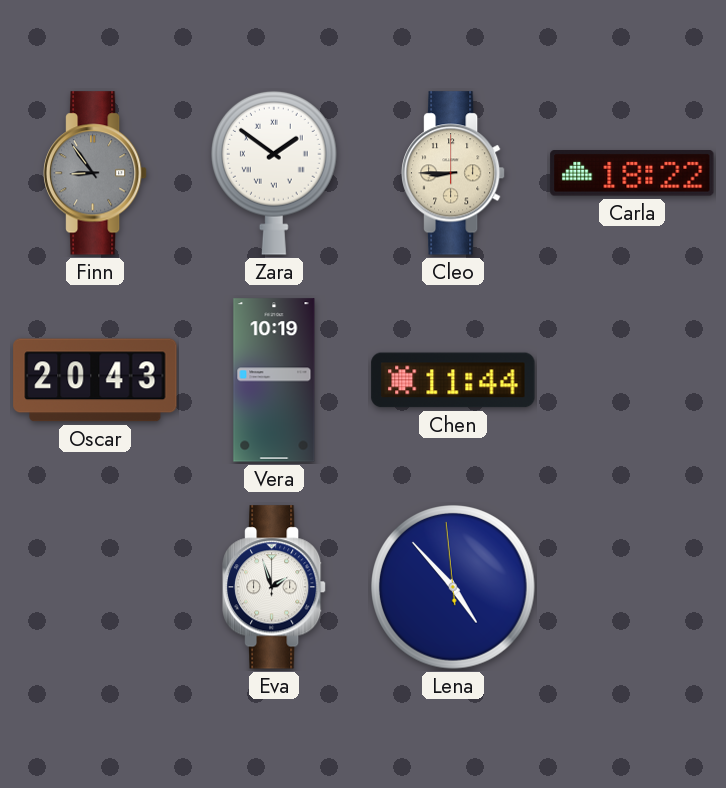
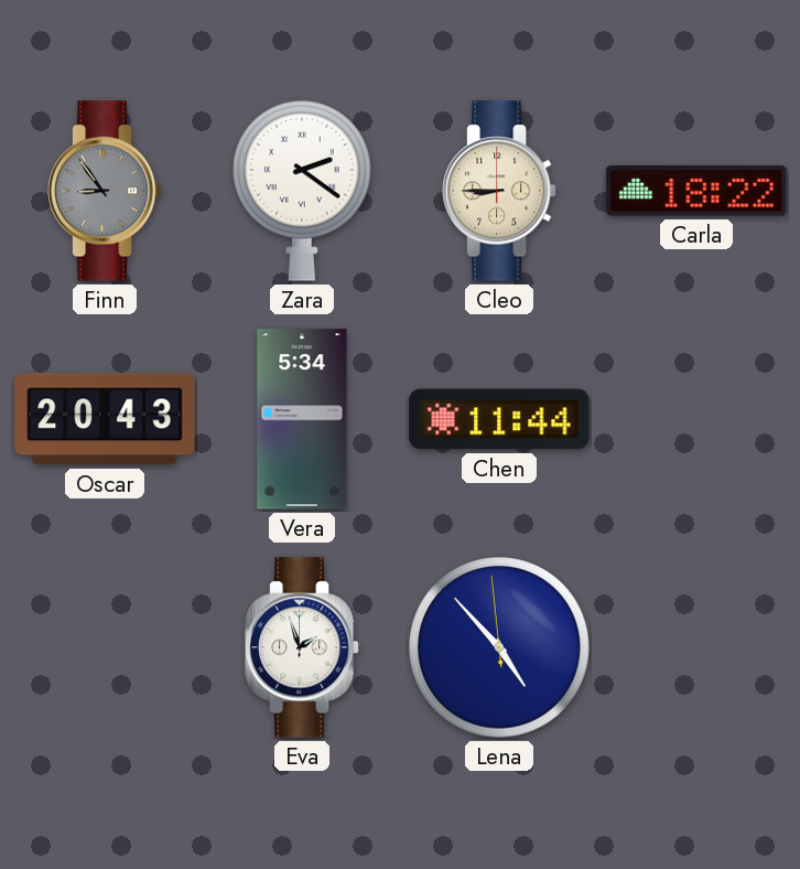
Zara: 1:51 -> 2:21 (303, 191)
Vera: 10:19 -> 5:34 (302, 419)
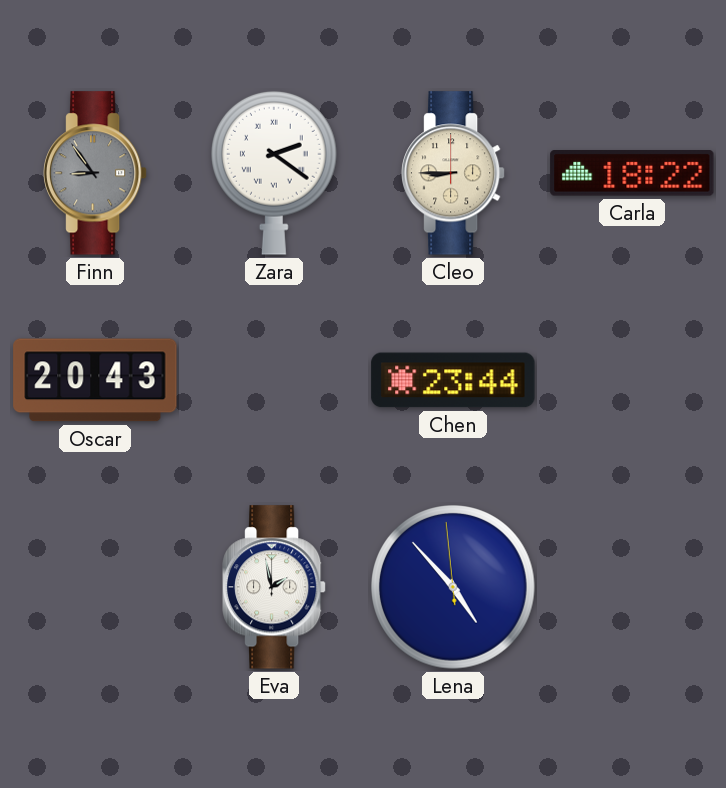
Vera: 5:34 -> none (302, 419)
Chen: 11:44 -> 23:44 (453, 380)
Eva: 1:57 -> 1:58 (274, 587)
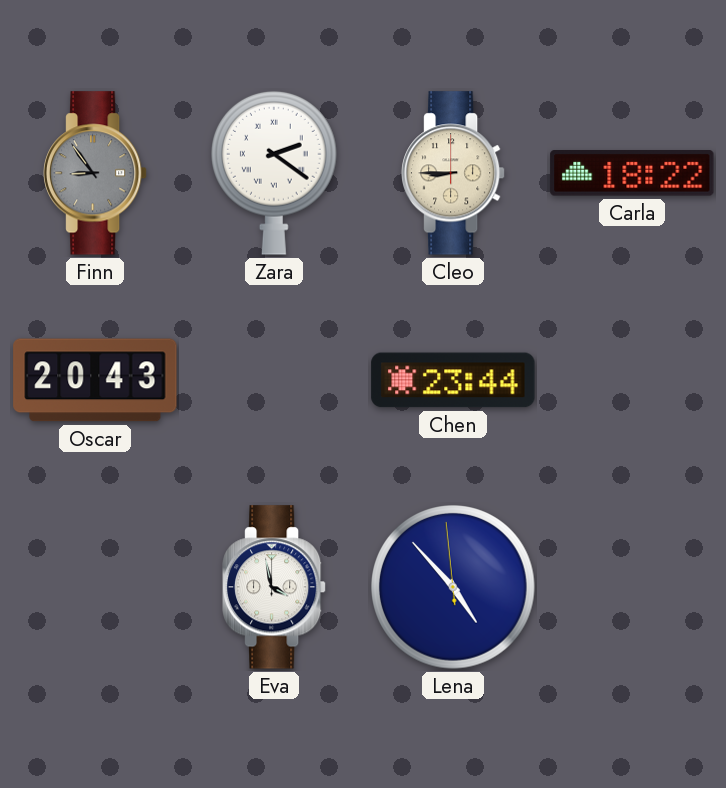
Eva: 1:58 -> 3:58 (274, 587)
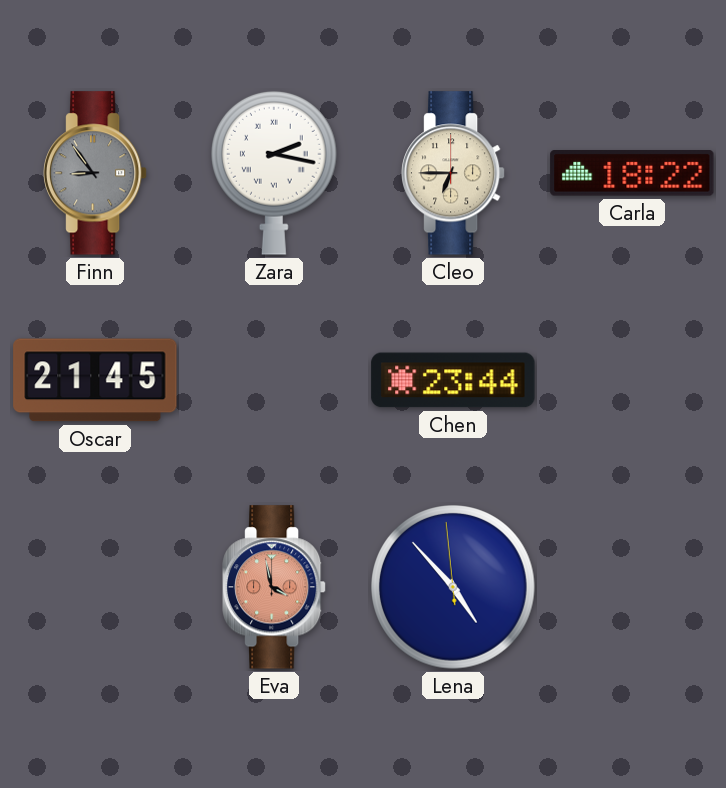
Zara: 2:21 -> 2:17 (275, 173)
Cleo: 8:45 -> 6:45 (453, 173)
Oscar: 20:43 -> 21:45 (95, 380)
Eva dial: white -> salmon (274, 587)
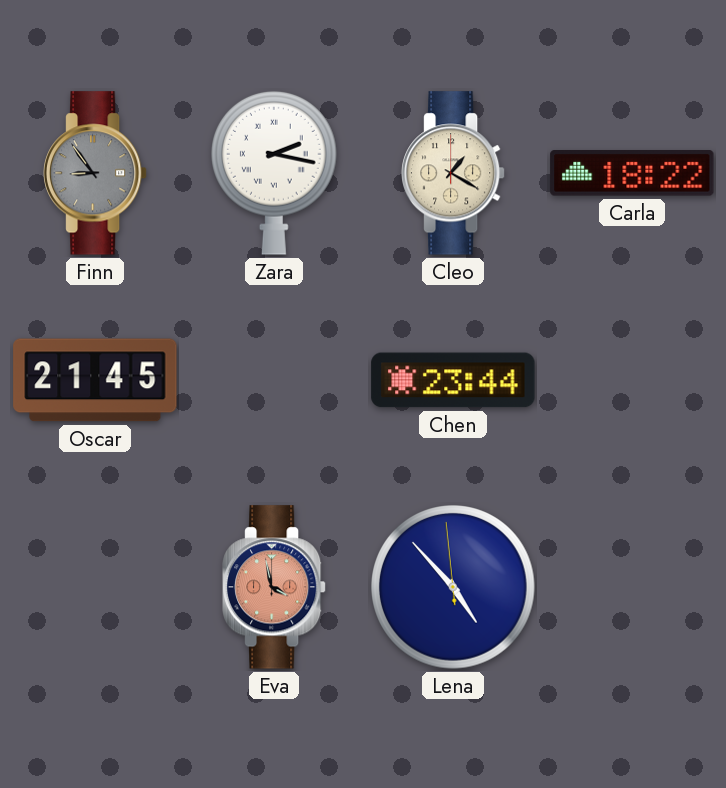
Cleo: 6:45 -> 1:20 (453, 173)
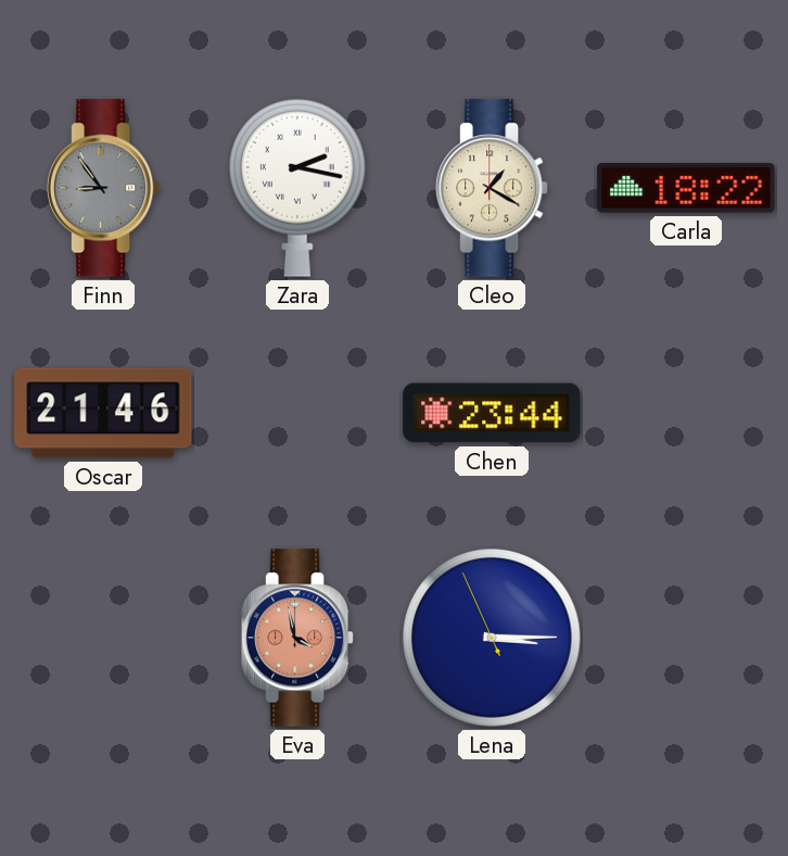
Oscar: 21:45 -> 21:46 (103, 413)
Lena: 4:52 -> 3:14 (492, 638)
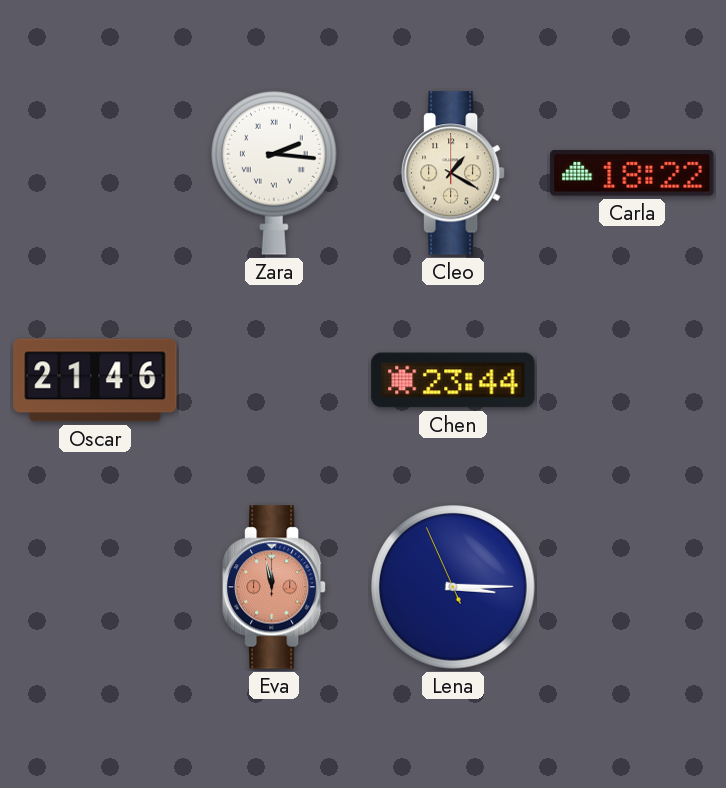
Finn: 8:54 -> none (103, 188)
Zara: 2:17 -> 2:16 (275, 173)
Eva: 3:58 -> 11:58 (274, 587)
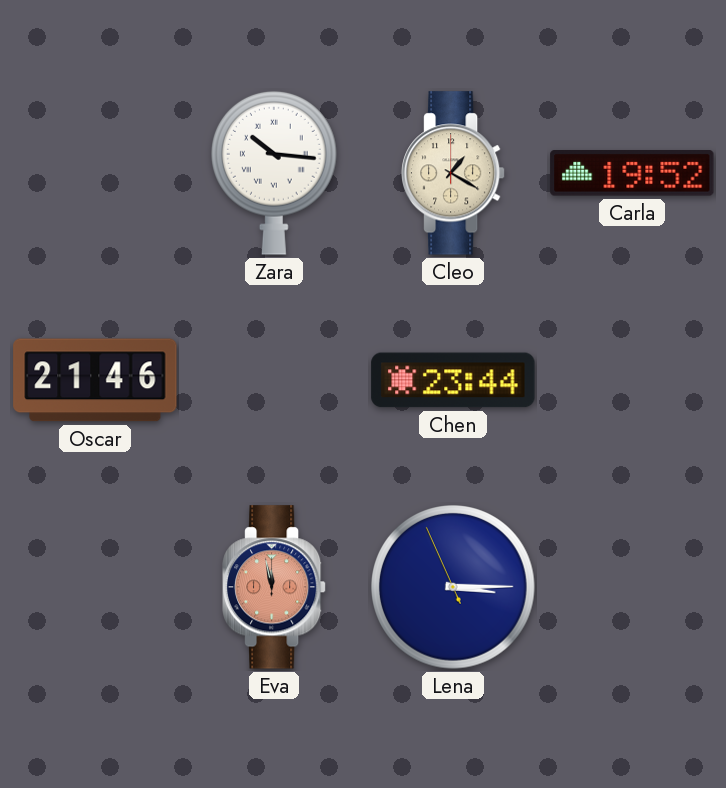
Zara: 2:16 -> 10:16 (275, 173)
Carla: 18:22 -> 19:52 (632, 174)
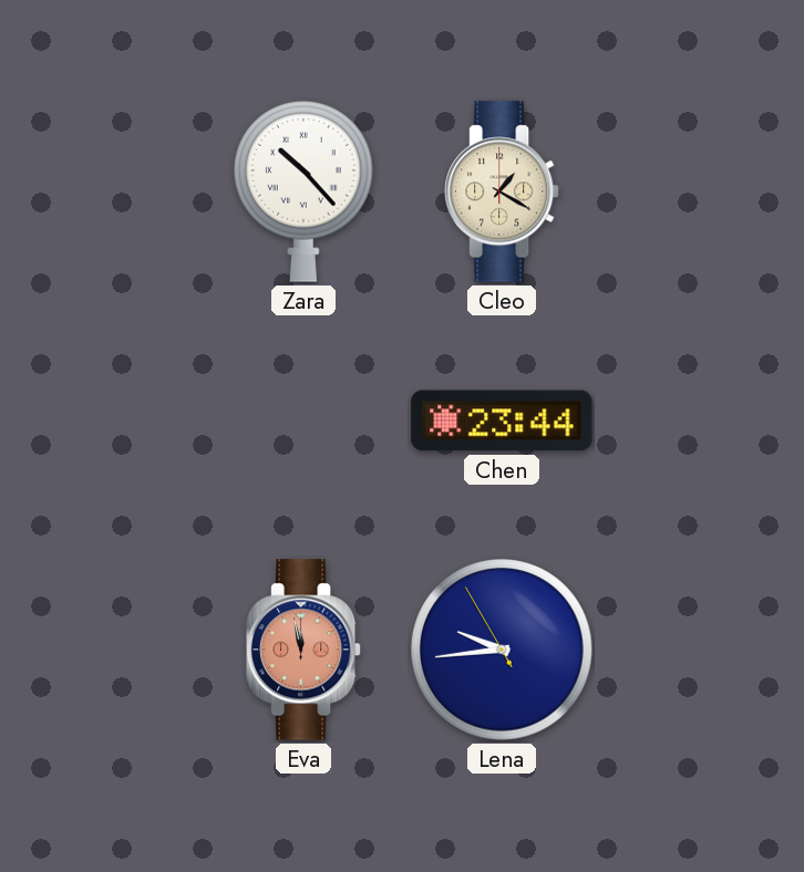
Zara: 10:16 -> 10:23 (305, 191)
Carla: 19:52 -> none (632, 174)
Oscar: 21:46 -> none (95, 380)
Lena: 3:14 -> 9:43 (502, 650)
